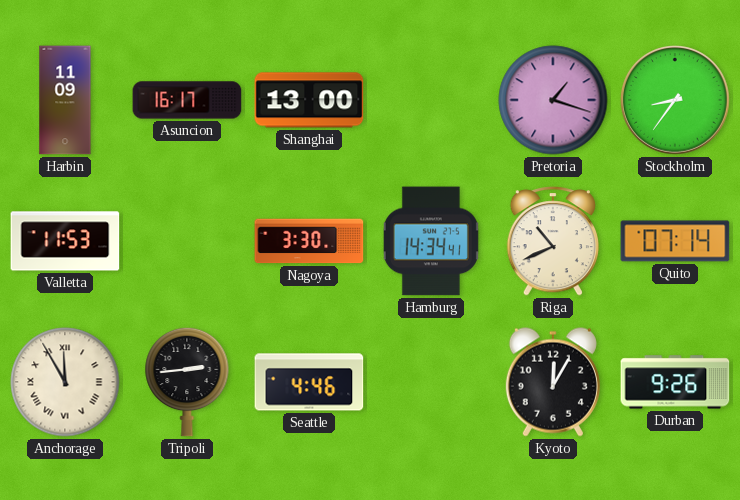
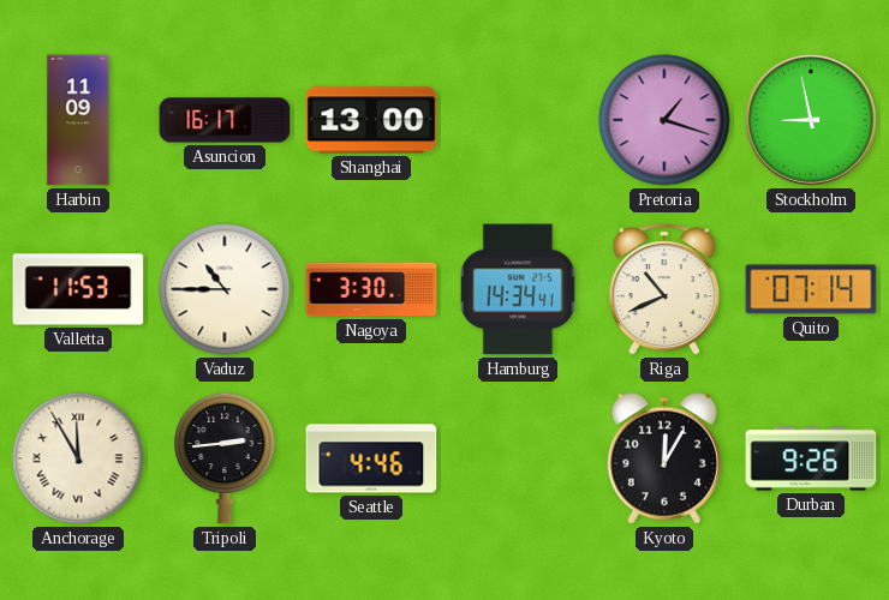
Stockholm: 8:36 -> 8:58 (811, 120)
Vaduz: none -> 10:45 (225, 289)
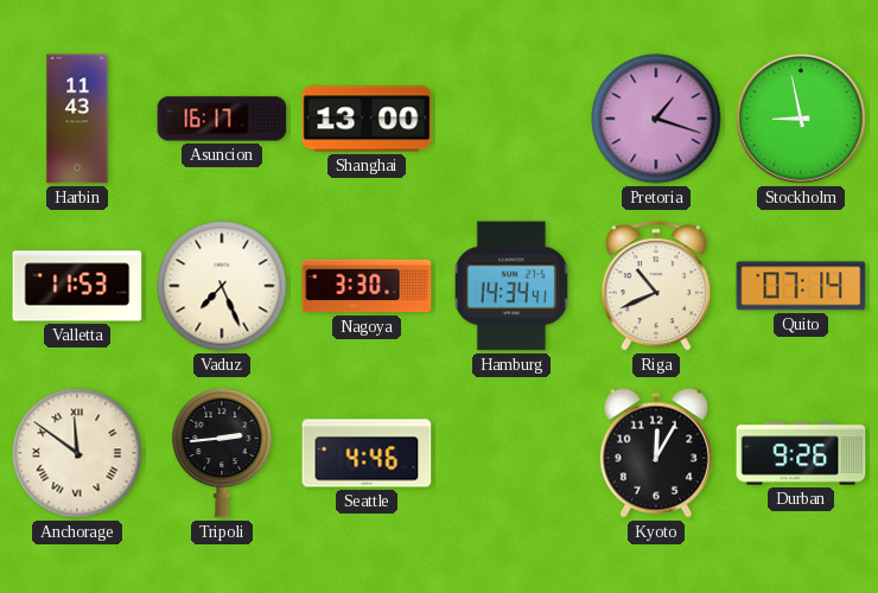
Harbin: 11:09 -> 11:43 (77, 119)
Vaduz: 10:45 -> 7:26 (222, 286)
Anchorage: 11:55 -> 11:51 (77, 453)
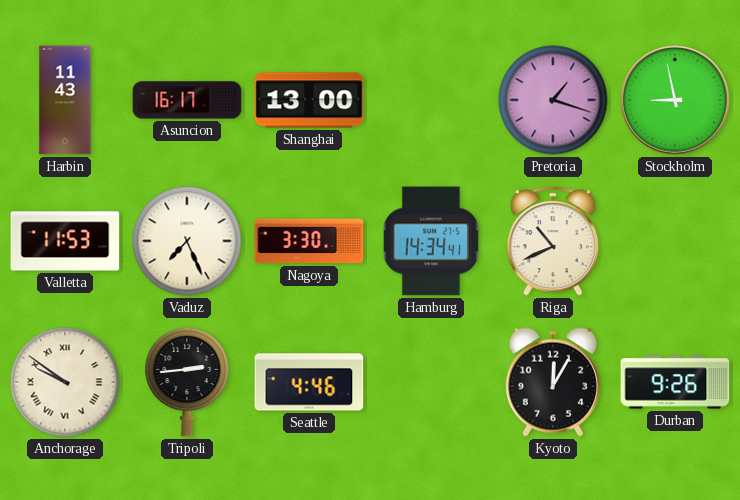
Quito: 07:14 -> none (801, 286)
Anchorage: 11:51 -> 9:51 (65, 382)
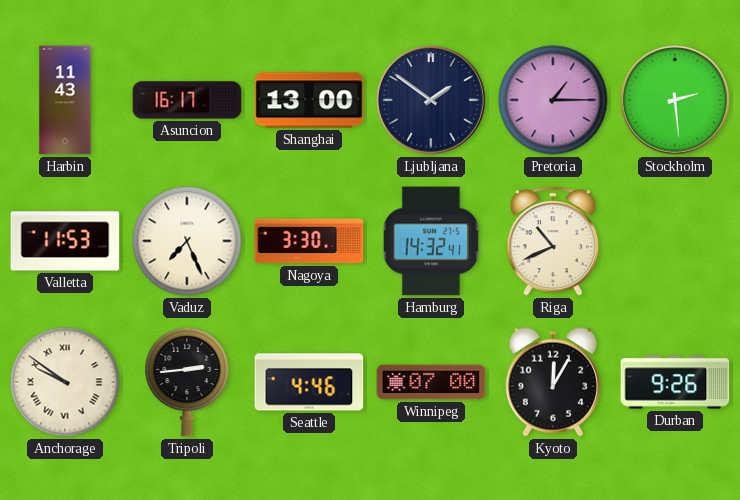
Ljubljana: none -> 1:51 (431, 100)
Pretoria: 1:18 -> 1:15 (553, 100)
Stockholm: 8:58 -> 2:29 (675, 100)
Hamburg: 14:34 -> 14:32 (431, 241)
Winnipeg: none -> 07:00 (431, 382)
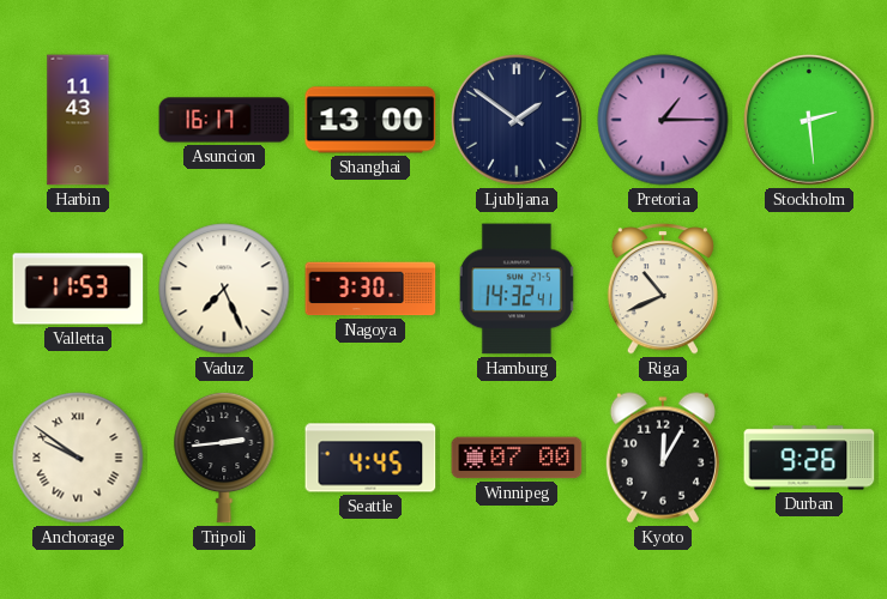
Seattle: 4:46 -> 4:45 (370, 458)
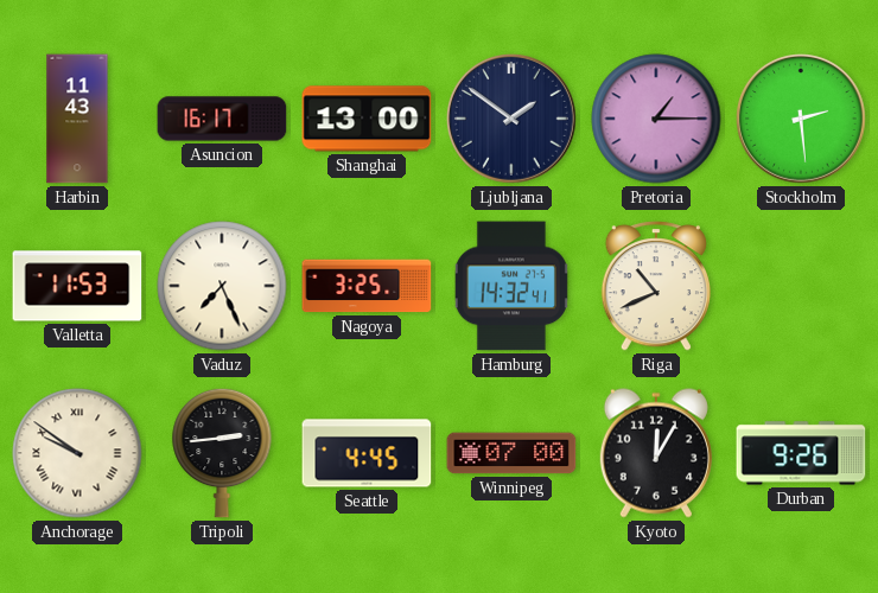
Nagoya: 3:30 -> 3:25 (367, 286)
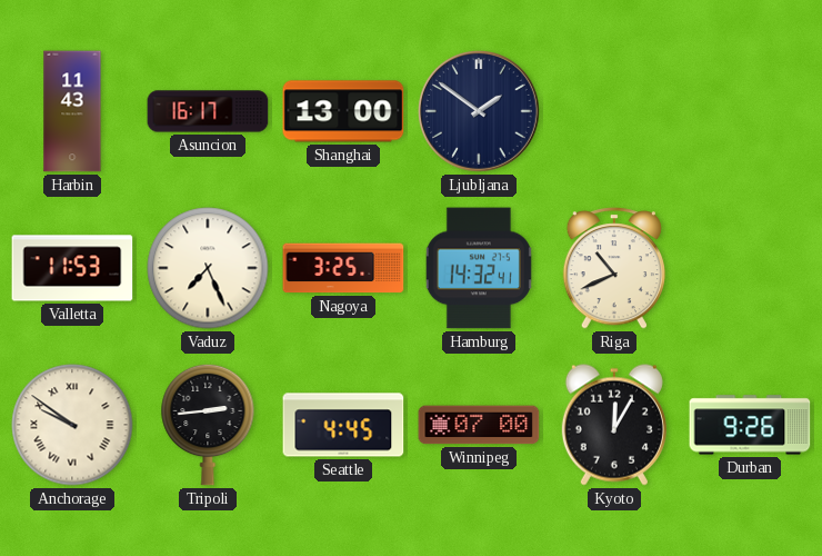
Pretoria: 1:15 -> none (656, 119)
Stockholm: 2:29 -> none (801, 119)
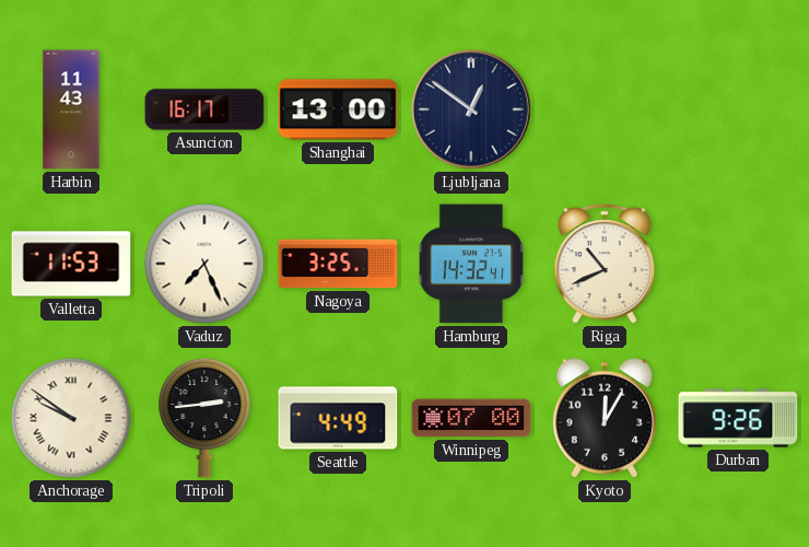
Ljubljana: 1:51 -> 12:51 (471, 109)
Seattle: 4:45 -> 4:49 (338, 418)
